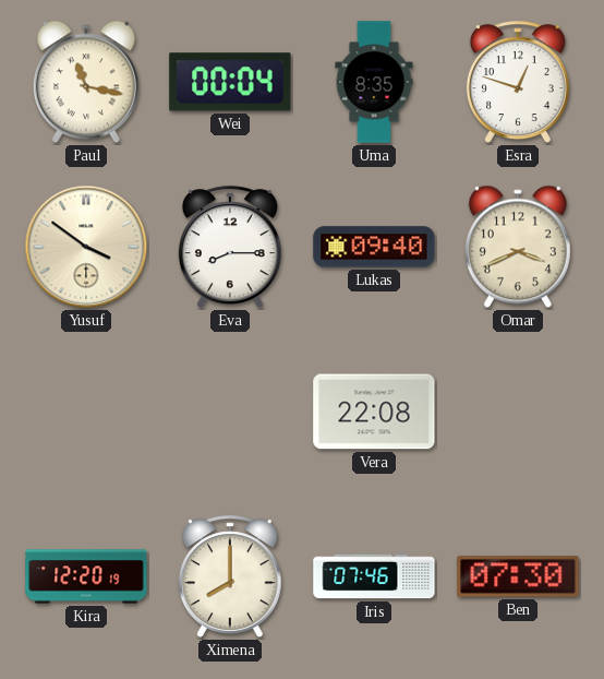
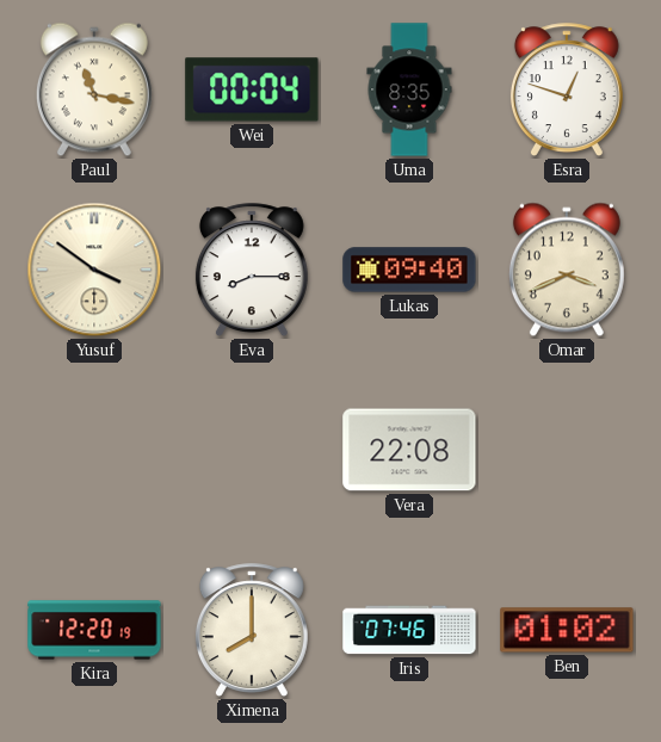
Ben: 07:30 -> 01:02 (567, 630)
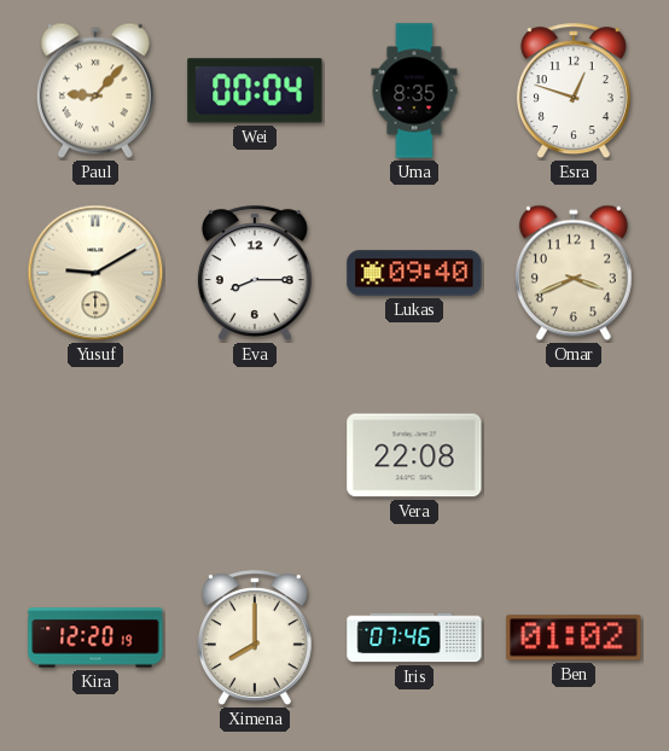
Paul: 11:17 -> 9:07 (95, 91)
Yusuf: 3:51 -> 9:10 (95, 273)
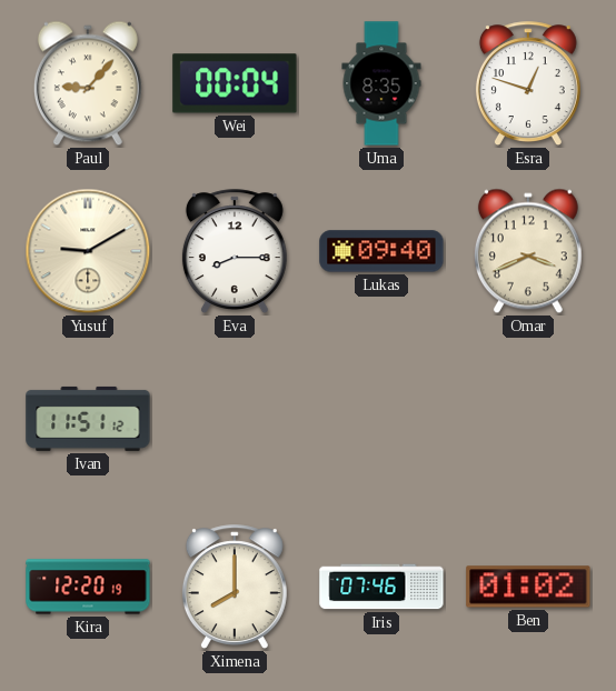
Ivan: none -> 11:51 (88, 419)
Vera: 22:08 -> none (414, 455)
